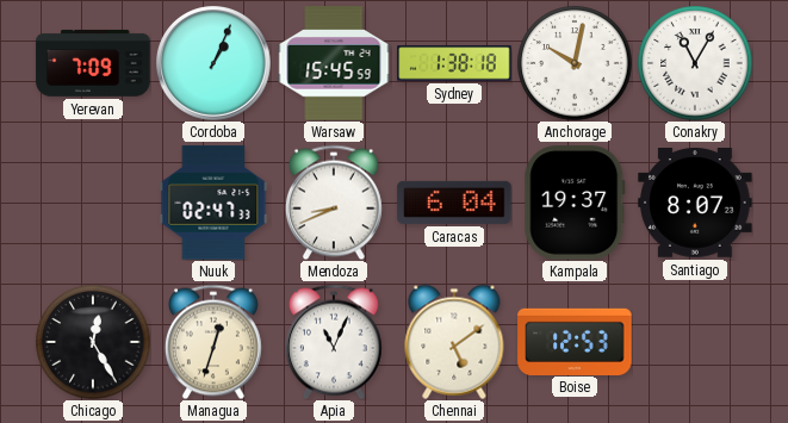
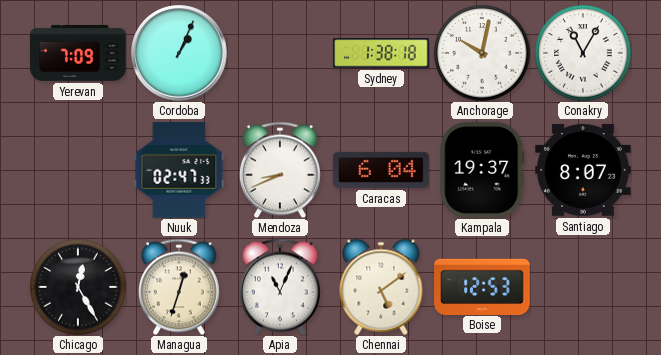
Warsaw: 15:45 -> none (334, 63)
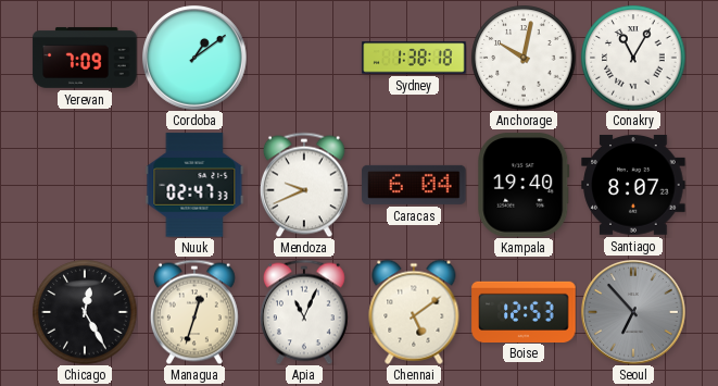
Cordoba: 1:04 -> 1:09 (194, 58)
Mendoza: 8:41 -> 9:41 (304, 185)
Kampala: 19:37 -> 19:40 (524, 185)
Seoul: none -> 6:53 (633, 312)
